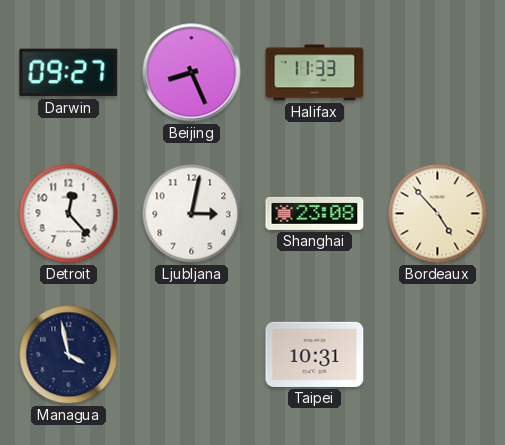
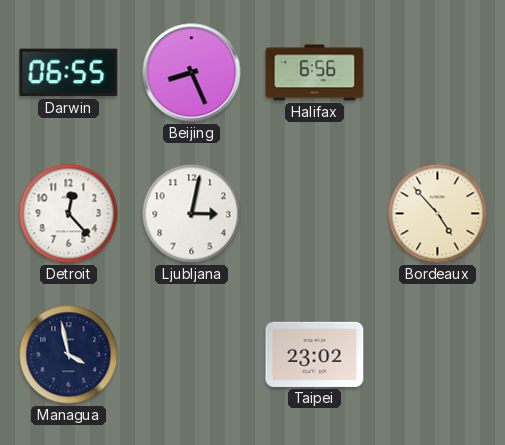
Darwin: 09:27 -> 06:55 (69, 73)
Halifax: 11:33 -> 6:56 (315, 73)
Shanghai: 23:08 -> none (315, 213)
Taipei: 10:31 -> 23:02 (315, 354)
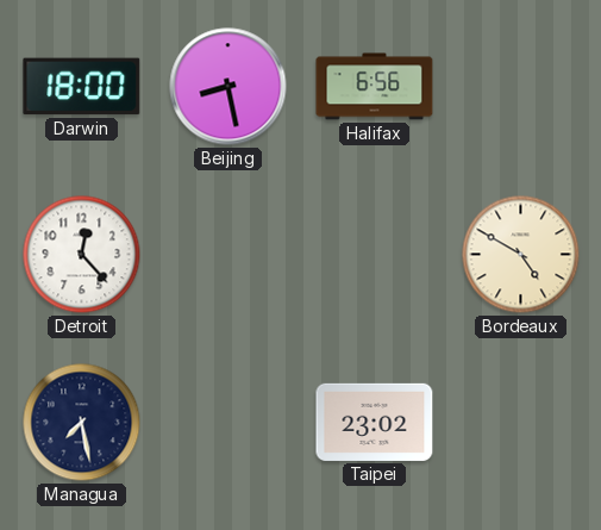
Darwin: 06:55 -> 18:00 (82, 87)
Beijing: 8:26 -> 8:28 (228, 87)
Ljubljana: 3:02 -> none (192, 214)
Bordeaux: 4:53 -> 4:50 (521, 255)
Managua: 3:58 -> 7:28 (82, 423)
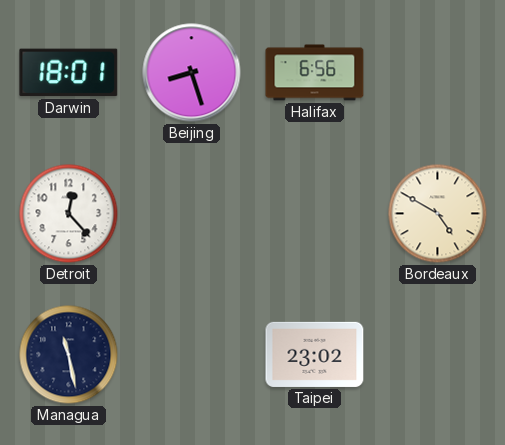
Darwin: 18:00 -> 18:01 (69, 73)
Beijing: 8:28 -> 8:27 (192, 73)
Managua: 7:28 -> 11:28 (69, 355)
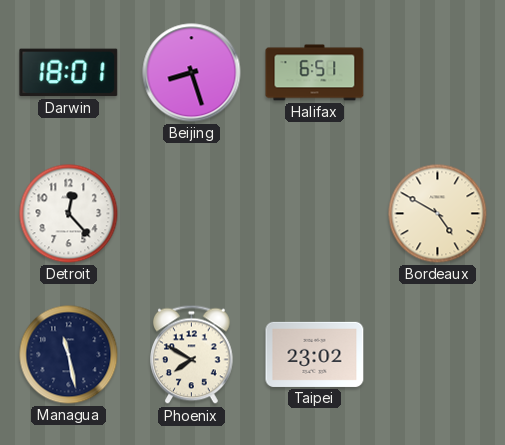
Halifax: 6:56 -> 6:51 (315, 73)
Phoenix: none -> 7:50 (192, 355)
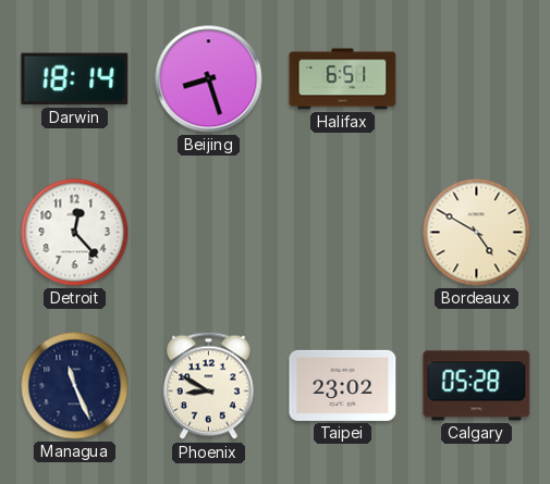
Darwin: 18:01 -> 18:14 (75, 79)
Managua: 11:28 -> 11:26 (75, 386)
Phoenix: 7:50 -> 8:50 (209, 386)
Calgary: none -> 05:28 (477, 386)
